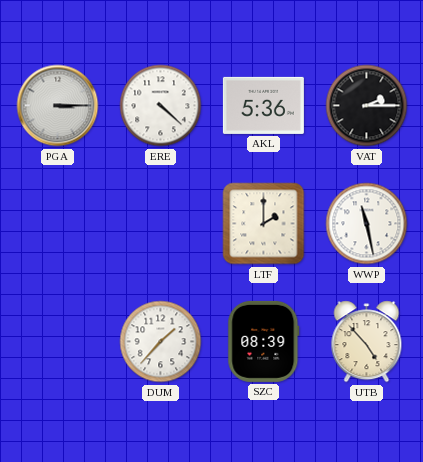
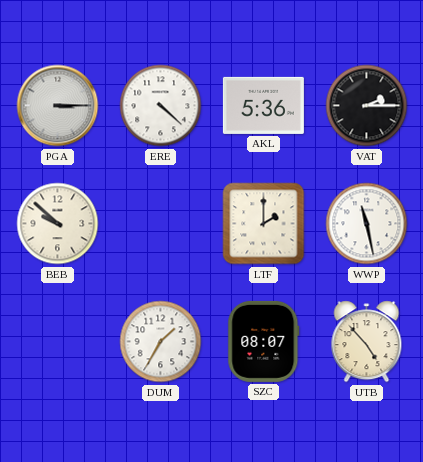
BEB: none -> 9:52 (58, 224)
DUM: 1:37 -> 1:35 (161, 342)
SZC: 08:39 -> 08:07 (264, 341)
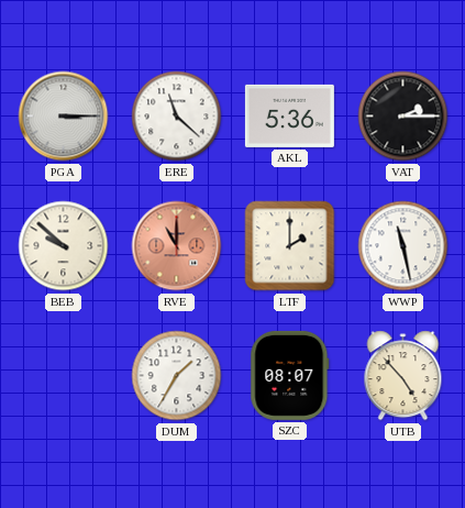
ERE: 4:22 -> 11:22 (177, 117)
RVE: none -> 11:00 (177, 246)
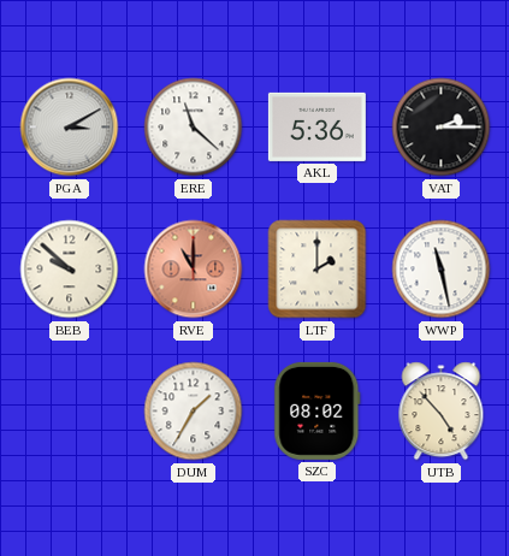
PGA: 3:15 -> 3:10 (70, 128)
SZC: 08:07 -> 08:02 (318, 410)
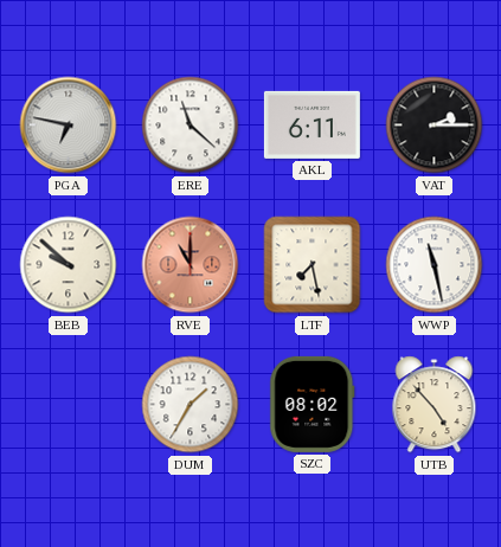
PGA: 3:10 -> 6:47 (69, 126)
AKL: 5:36 -> 6:11 (311, 124)
LTF: 2:00 -> 7:28 (313, 265)
